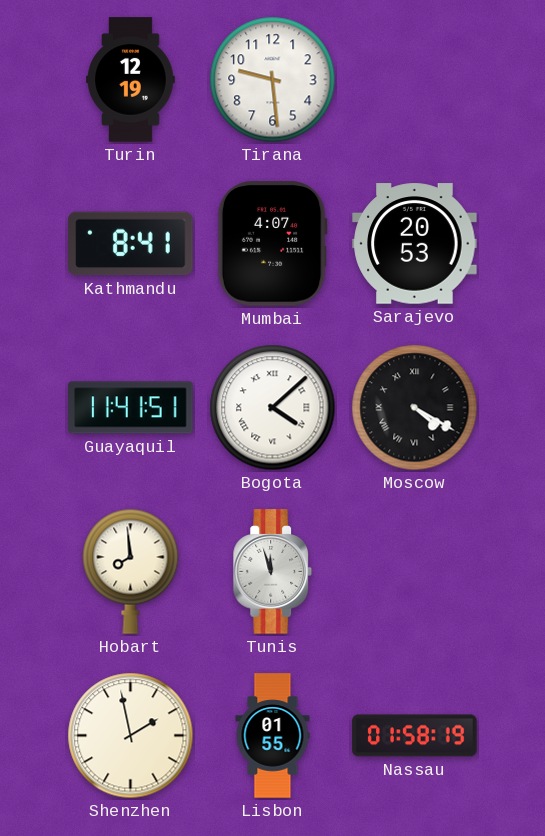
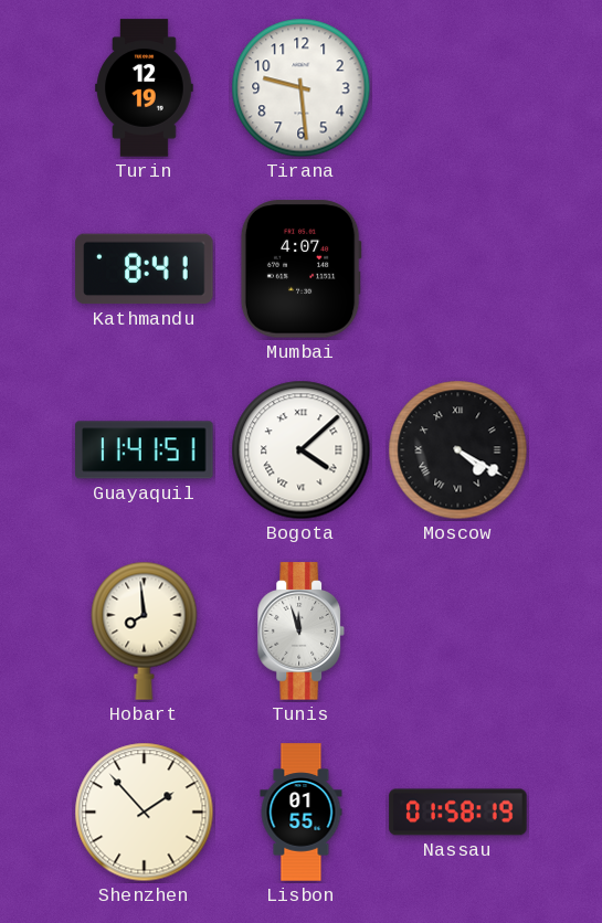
Sarajevo: 20:53 -> none (415, 244)
Shenzhen: 1:58 -> 1:53 (145, 813)
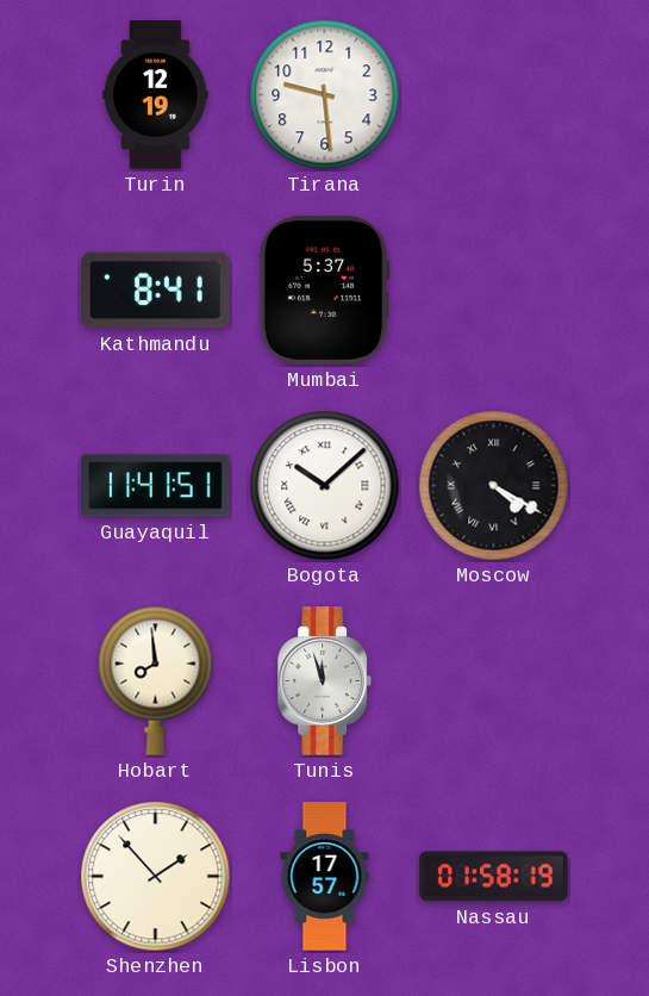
Mumbai: 4:07 -> 5:37 (324, 291)
Bogota: 4:08 -> 10:08 (325, 486)
Lisbon: 01:55 -> 17:57 (325, 877)
